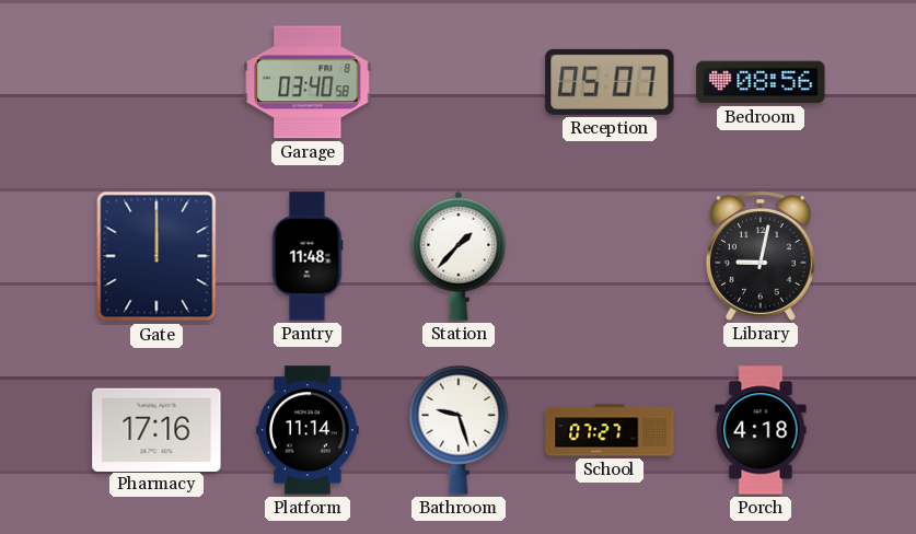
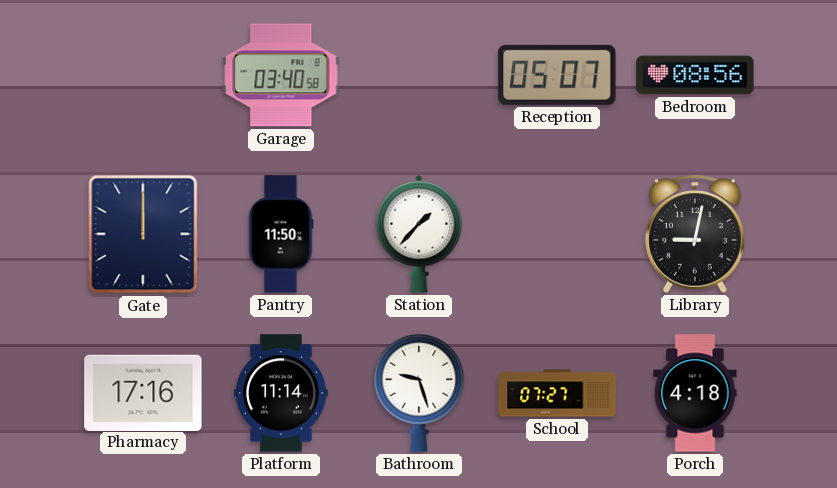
Pantry: 11:48 -> 11:50 (281, 234)
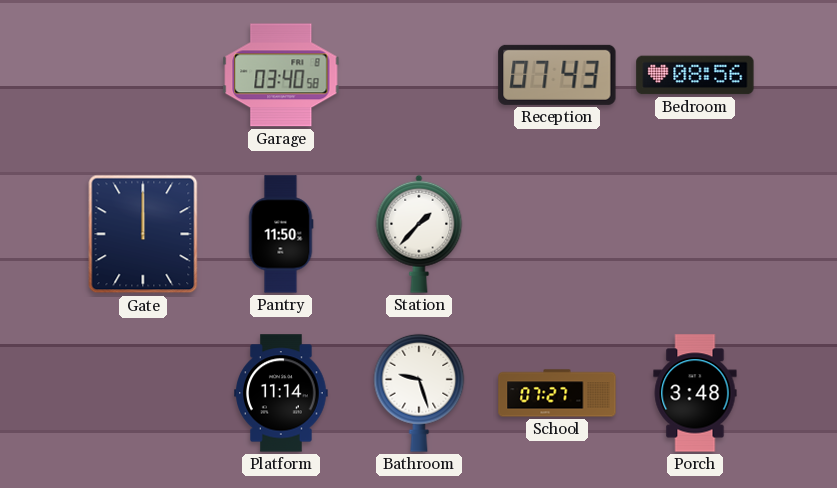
Reception: 05:07 -> 07:43 (557, 75)
Library: 9:02 -> none (696, 234)
Pharmacy: 17:16 -> none (143, 392)
Porch: 4:18 -> 3:48 (695, 393)
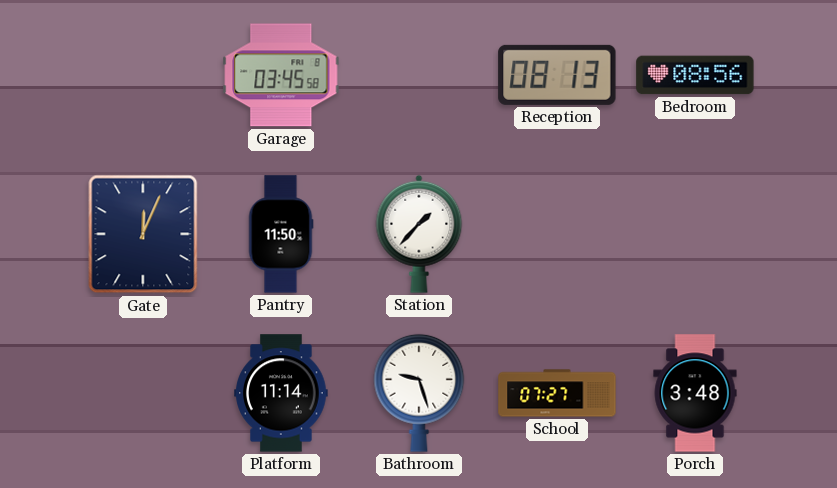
Garage: 03:40 -> 03:45 (281, 75)
Reception: 07:43 -> 08:13 (557, 75)
Gate: 12:00 -> 12:04 (143, 234)
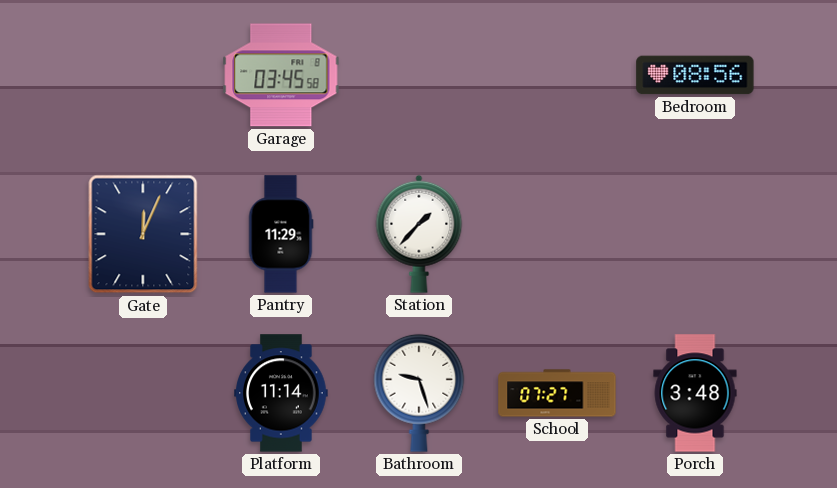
Reception: 08:13 -> none (557, 75)
Pantry: 11:50 -> 11:29 (281, 234)
